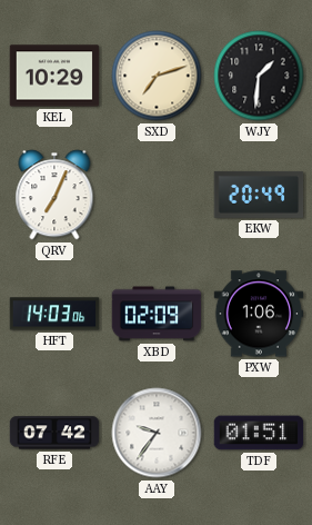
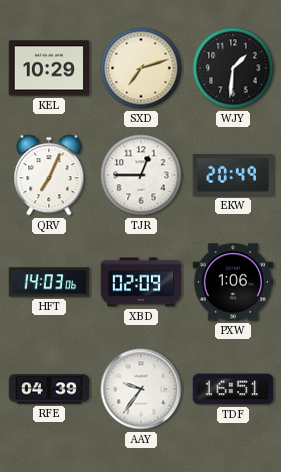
TJR: none -> 12:45 (141, 175)
RFE: 07:42 -> 04:39 (49, 389)
TDF: 01:51 -> 16:51 (233, 389)
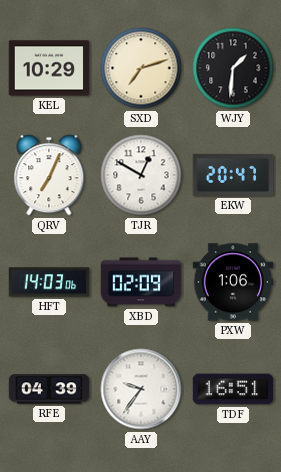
TJR: 12:45 -> 12:50 (141, 175)
EKW: 20:49 -> 20:47 (233, 175)
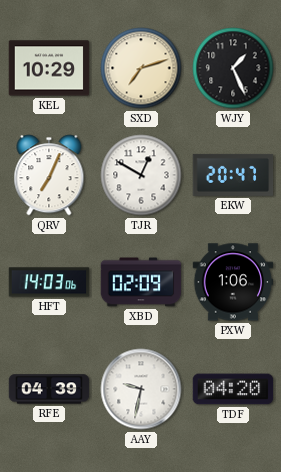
WJY: 1:31 -> 1:26 (233, 68)
AAY: 9:36 -> 9:32 (141, 389)
TDF: 16:51 -> 04:20 (233, 389)
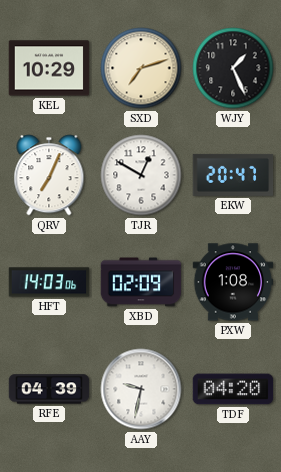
PXW: 1:06 -> 1:08 (233, 282)
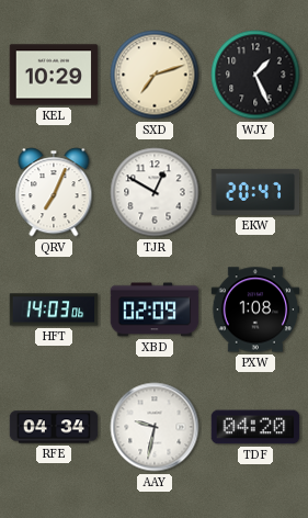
RFE: 04:39 -> 04:34 (54, 427)
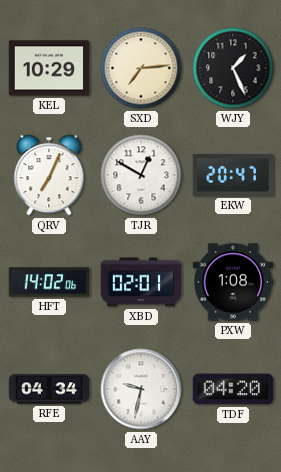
SXD: 7:12 -> 7:14 (141, 68)
HFT: 14:03 -> 14:02 (49, 282)
XBD: 02:09 -> 02:01 (141, 282)
